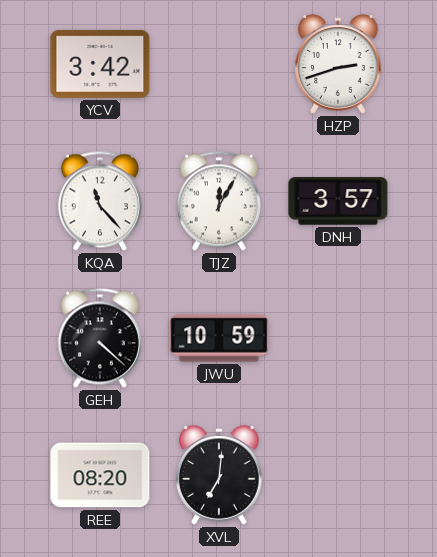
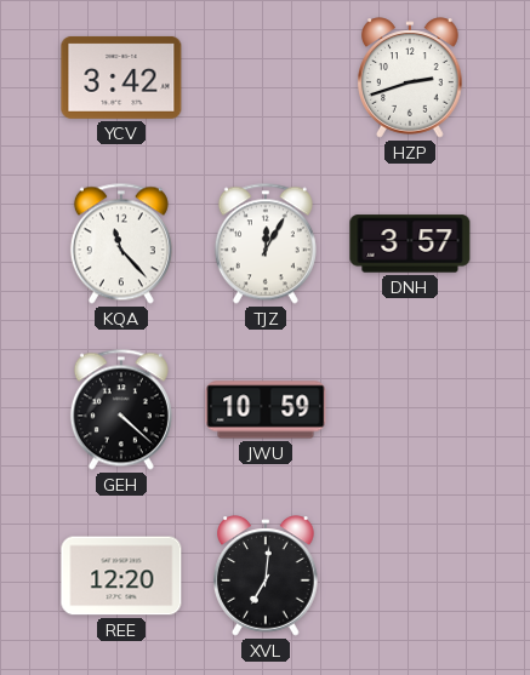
REE: 08:20 -> 12:20 (121, 576)
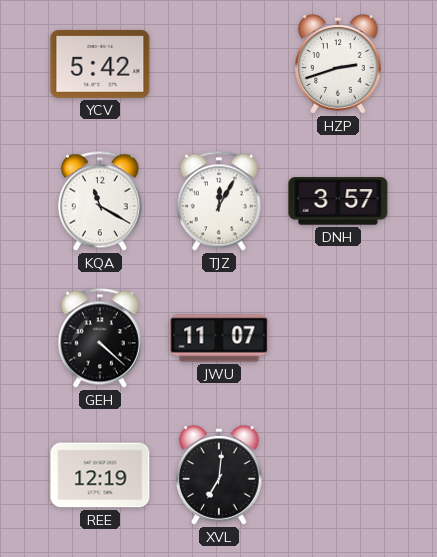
YCV: 3:42 -> 5:42 (100, 64)
KQA: 11:23 -> 11:20 (100, 201)
JWU: 10:59 -> 11:07 (219, 338)
REE: 12:20 -> 12:19 (100, 475)
